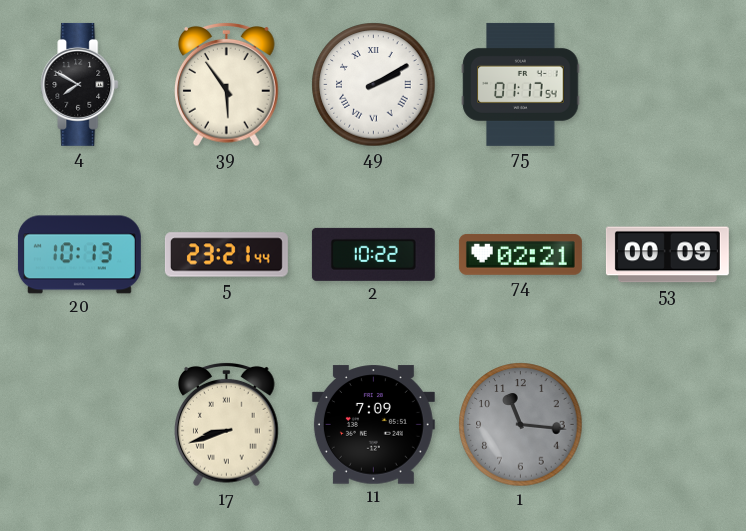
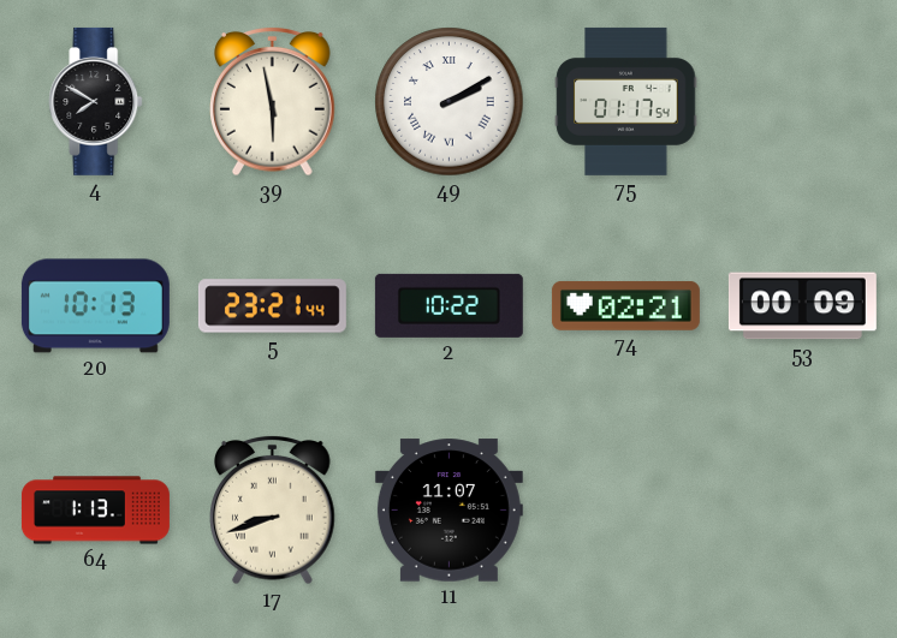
39: 5:54 -> 5:58 (273, 101)
64: none -> 1:13 (95, 511)
11: 7:09 -> 11:07 (448, 511)
1: 11:16 -> none (521, 425)
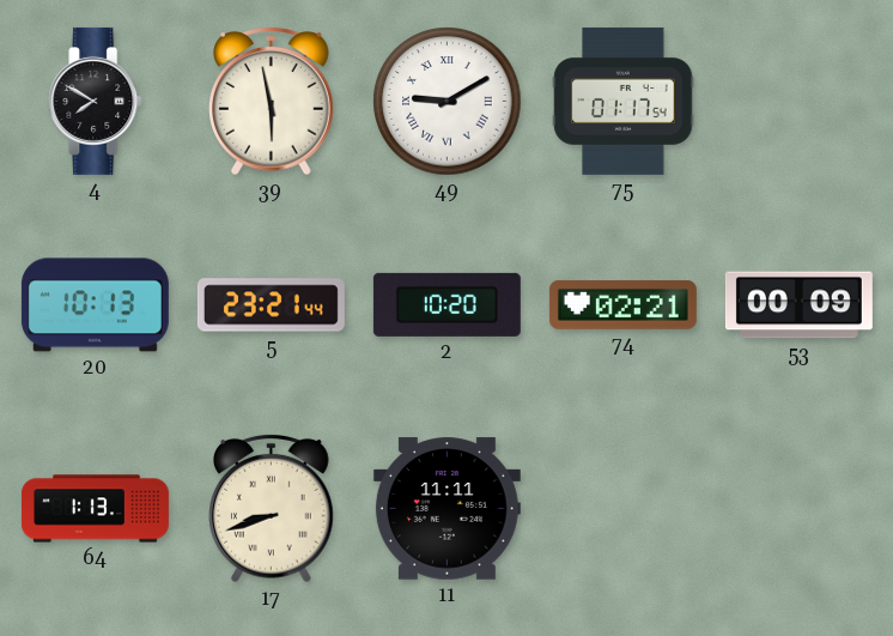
49: 2:10 -> 9:10 (448, 102)
2: 10:22 -> 10:20 (446, 304)
11: 11:07 -> 11:11 (446, 509)
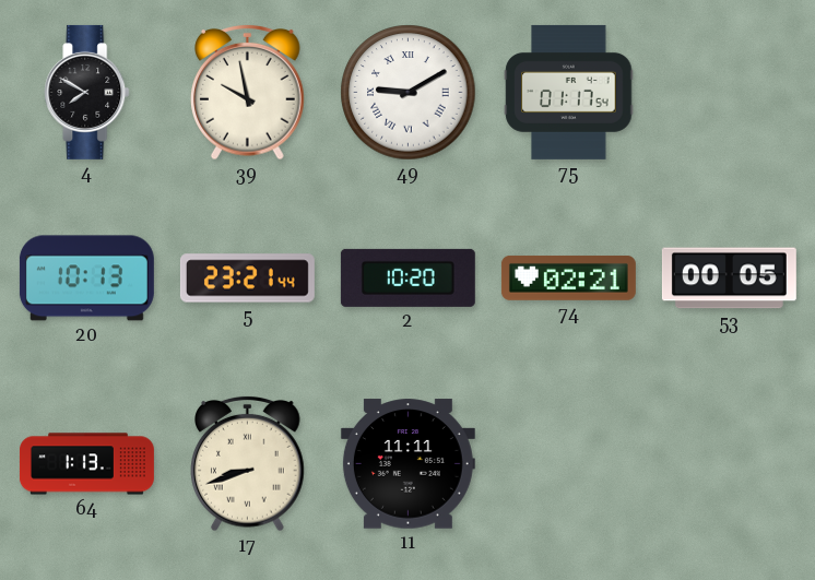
39: 5:58 -> 9:58 (248, 92)
53: 00:09 -> 00:05 (729, 279)
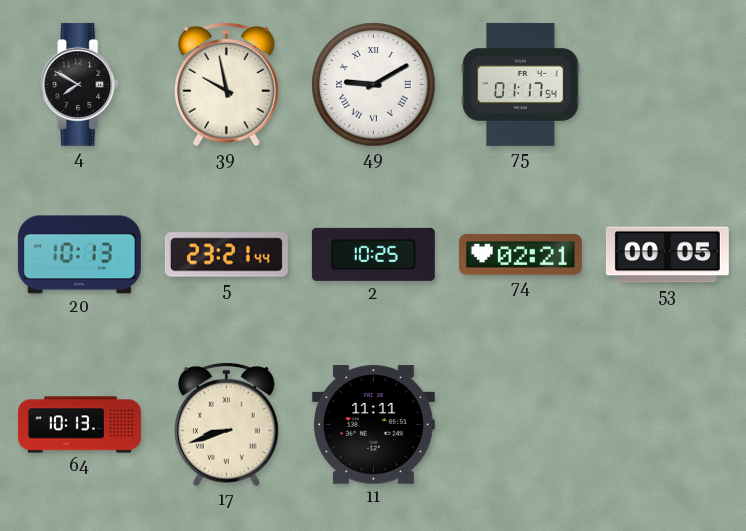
2: 10:20 -> 10:25 (373, 254)
64: 1:13 -> 10:13 (79, 425)
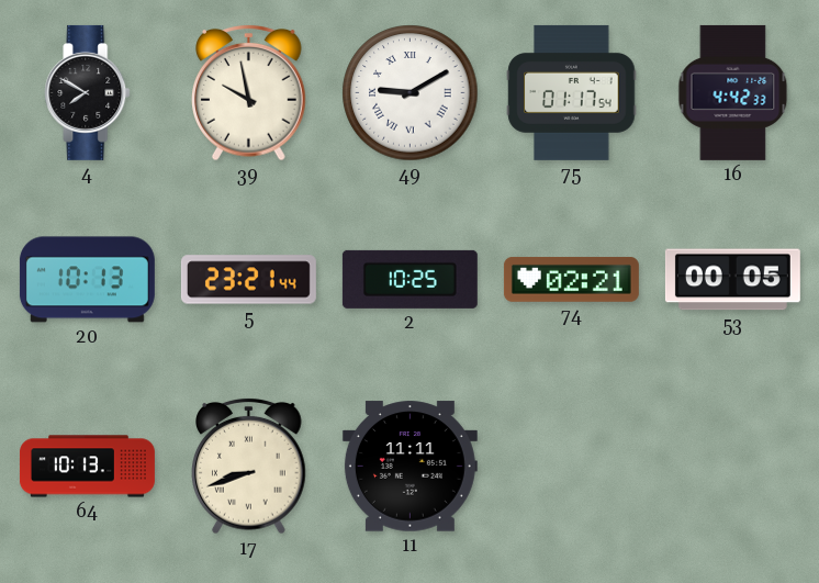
16: none -> 4:42 (733, 92)
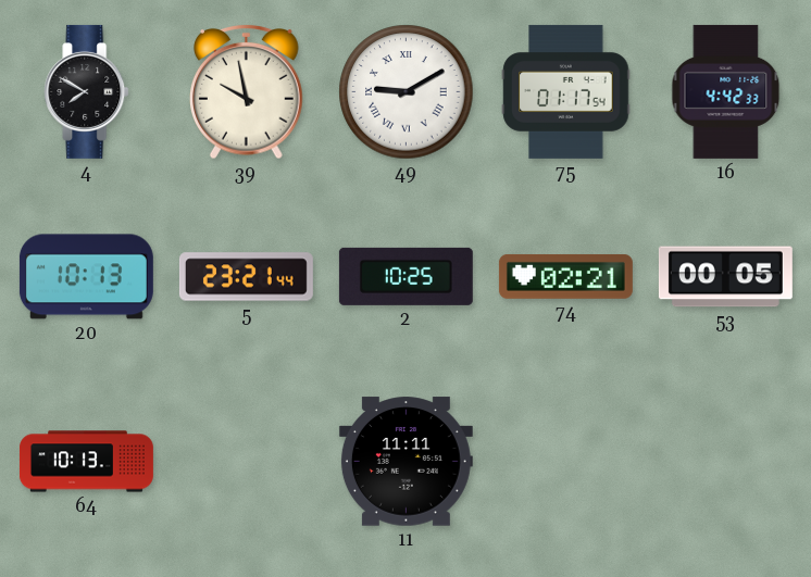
17: 8:42 -> none (249, 466)
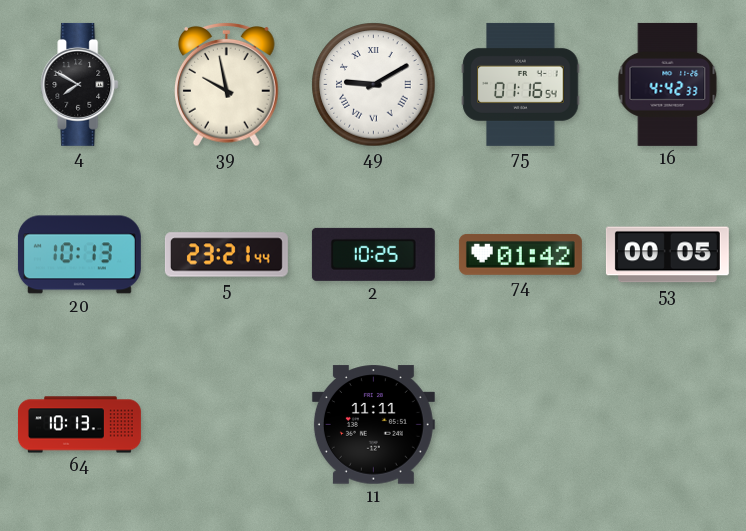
75: 01:17 -> 01:16 (521, 84)
74: 02:21 -> 01:42 (520, 255)
